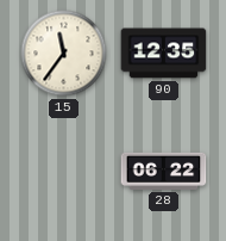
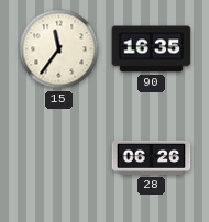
90: 12:35 -> 16:35 (152, 49)
28: 06:22 -> 06:26 (152, 157)
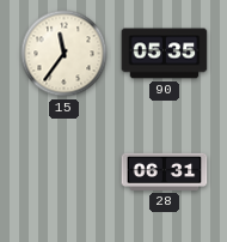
90: 16:35 -> 05:35 (165, 54)
28: 06:26 -> 06:31 (165, 171)
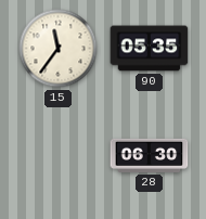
28: 06:31 -> 06:30 (150, 155)
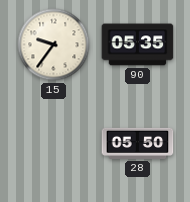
15: 11:36 -> 9:36 (54, 45)
28: 06:30 -> 05:50 (138, 143)
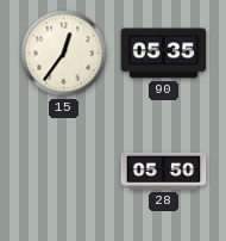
15: 9:36 -> 12:36 (64, 54)
